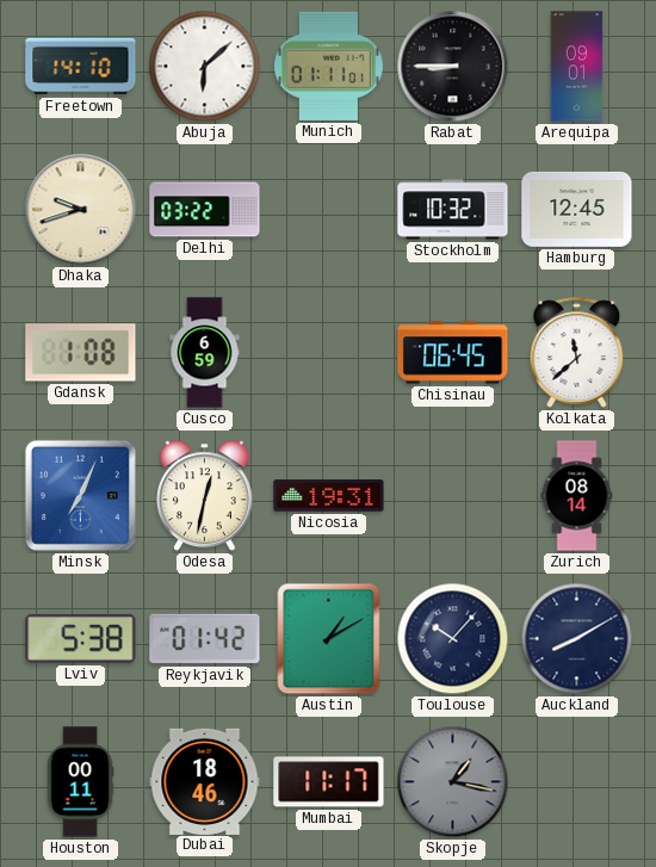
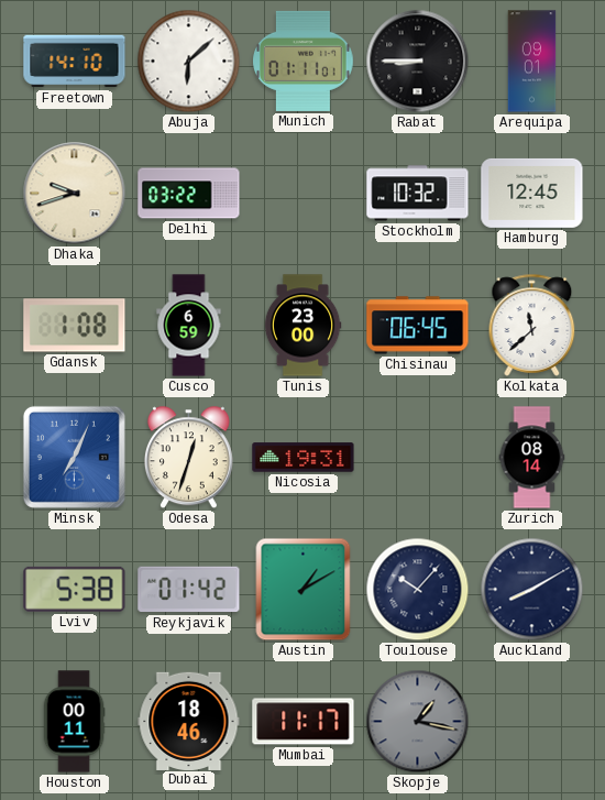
Tunis: none -> 23:00 (302, 326)
Odesa: 12:32 -> 12:33 (188, 458)
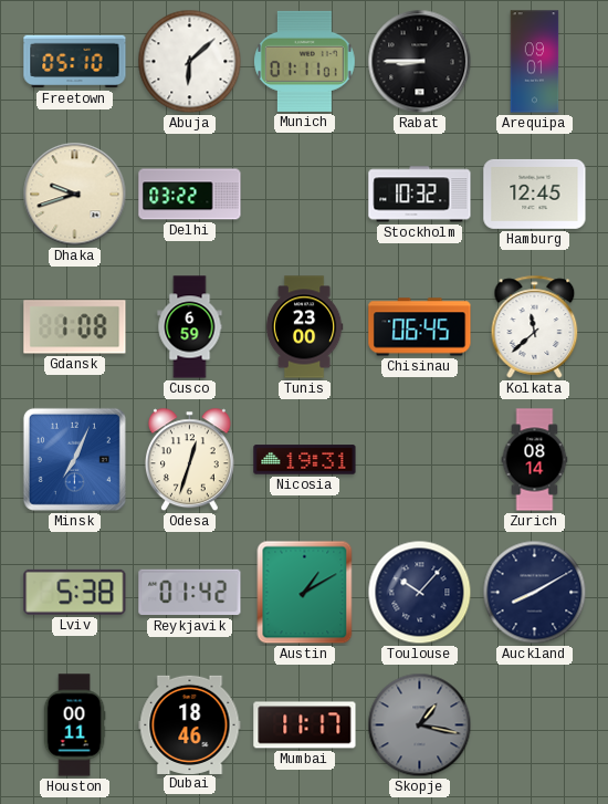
Freetown: 14:10 -> 05:10 (75, 62)
